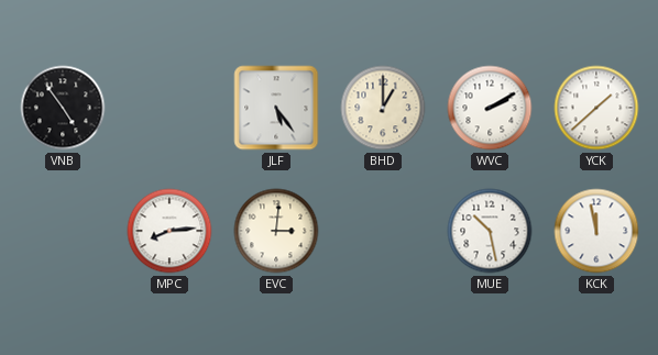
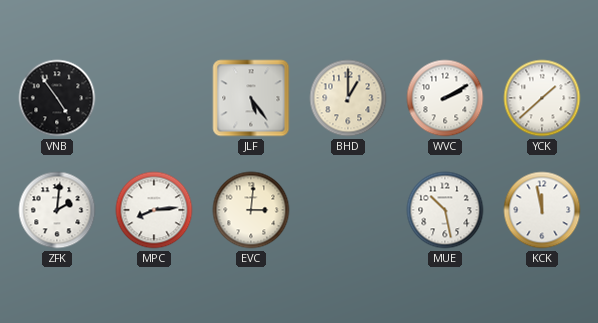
ZFK: none -> 2:01 (57, 210)
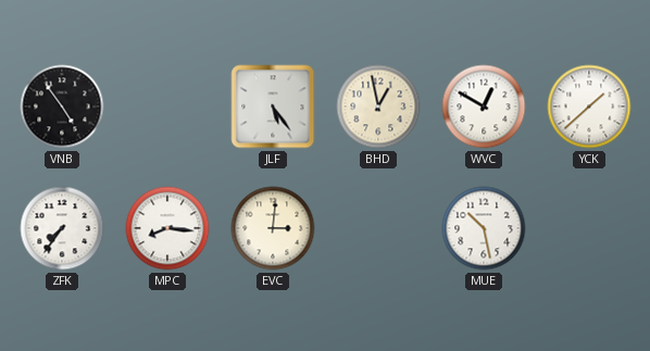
BHD: 1:00 -> 12:58 (378, 106)
WVC: 2:10 -> 12:50 (484, 106)
ZFK: 2:01 -> 7:36 (62, 228)
MPC: 8:14 -> 8:16 (167, 228)
KCK: 11:58 -> none (542, 210)
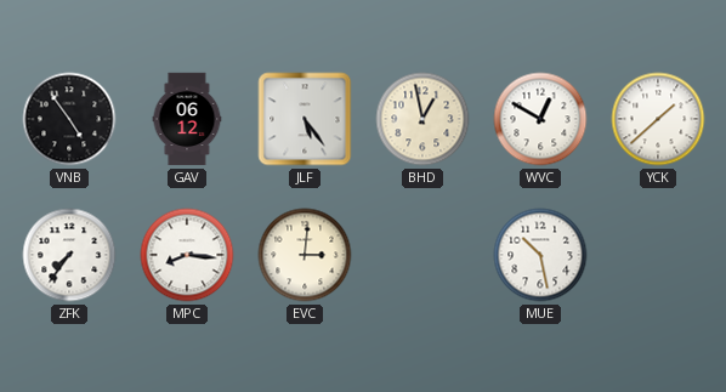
GAV: none -> 06:12 (187, 119)
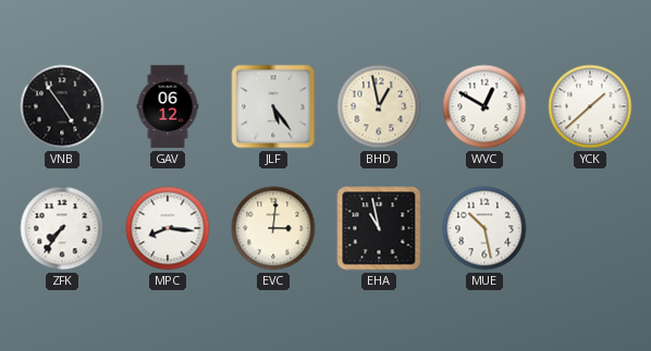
EHA: none -> 10:58 (379, 228)
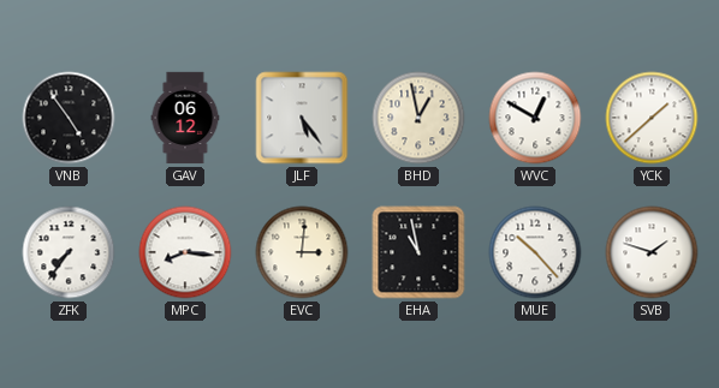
MUE: 10:28 -> 10:23 (535, 252)
SVB: none -> 1:48 (652, 252)
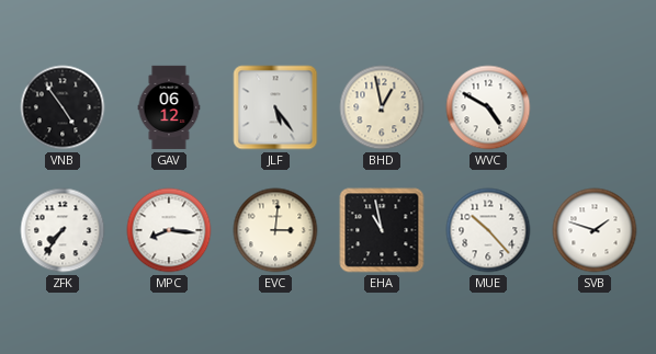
WVC: 12:50 -> 4:50 (488, 107)
YCK: 1:38 -> none (652, 118)
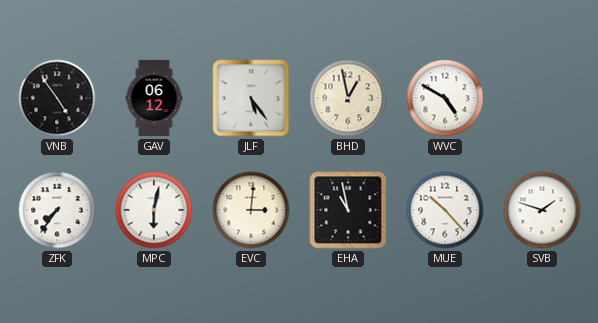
MPC: 8:16 -> 6:02 (154, 210)
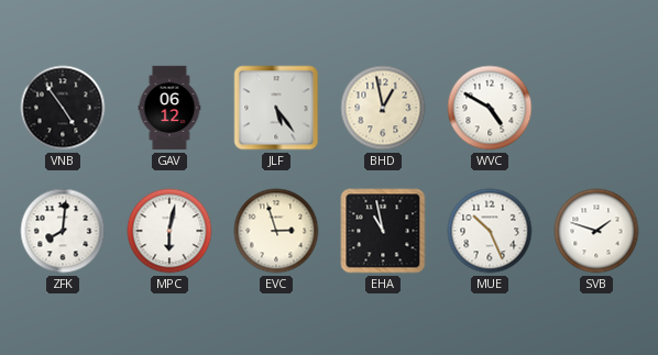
ZFK: 7:36 -> 8:01 (63, 231)
EVC: 3:01 -> 2:57 (276, 231)
MUE: 10:23 -> 10:26 (490, 231)
